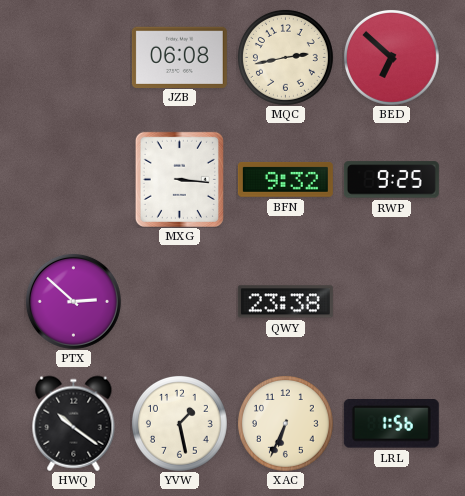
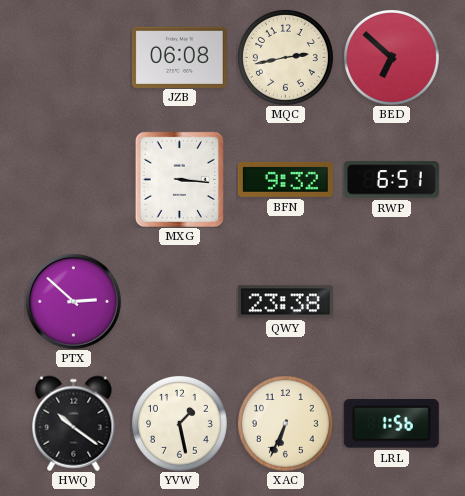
RWP: 9:25 -> 6:51 (391, 180)
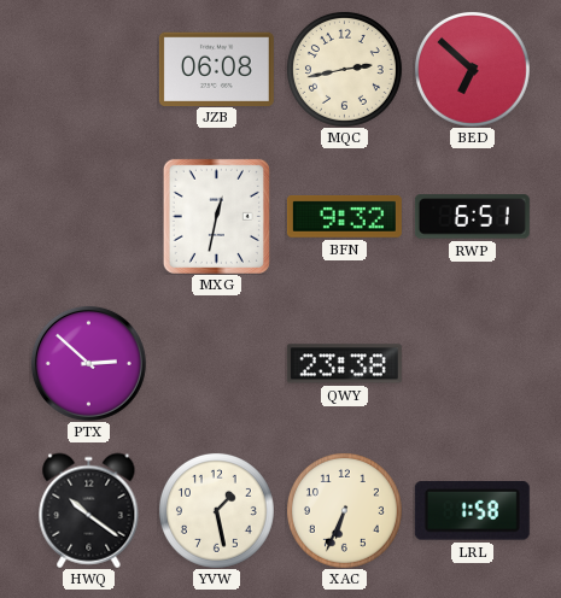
MXG: 3:16 -> 12:32 (216, 216)
LRL: 1:56 -> 1:58 (472, 511)
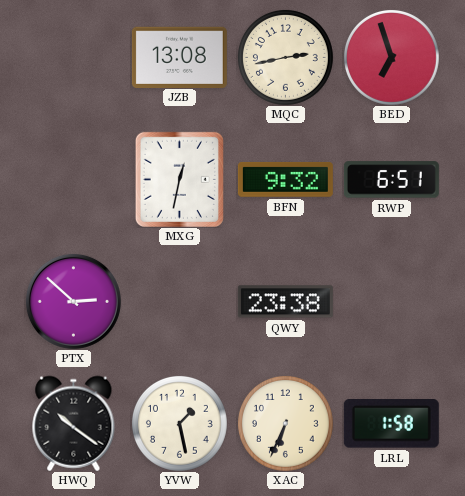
JZB: 06:08 -> 13:08 (179, 57)
BED: 6:52 -> 6:57 (391, 57)
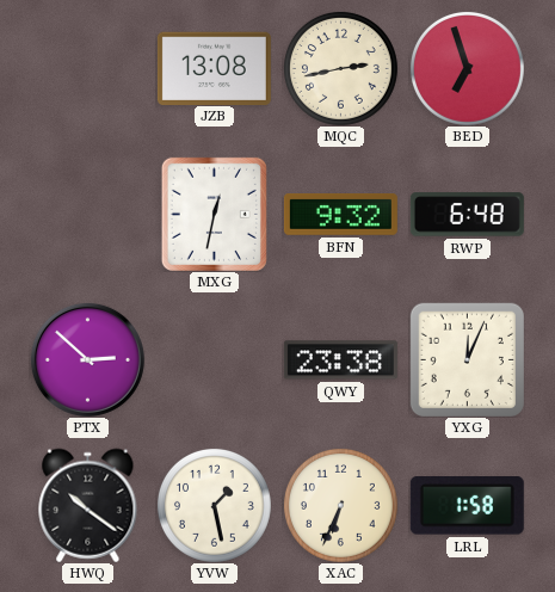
RWP: 6:51 -> 6:48 (467, 215)
YXG: none -> 12:04 (467, 359)
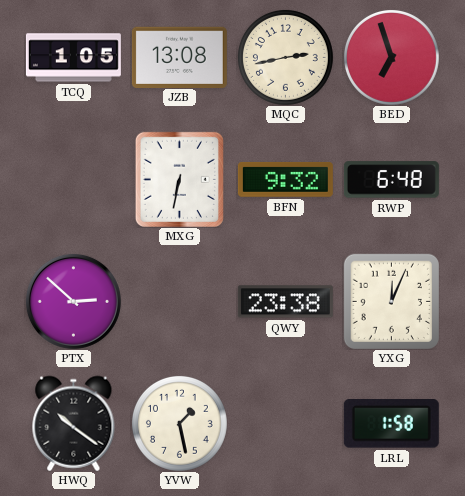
TCQ: none -> 1:05 (73, 58)
MXG: 12:32 -> 6:32 (179, 179)
XAC: 6:34 -> none (340, 505)
